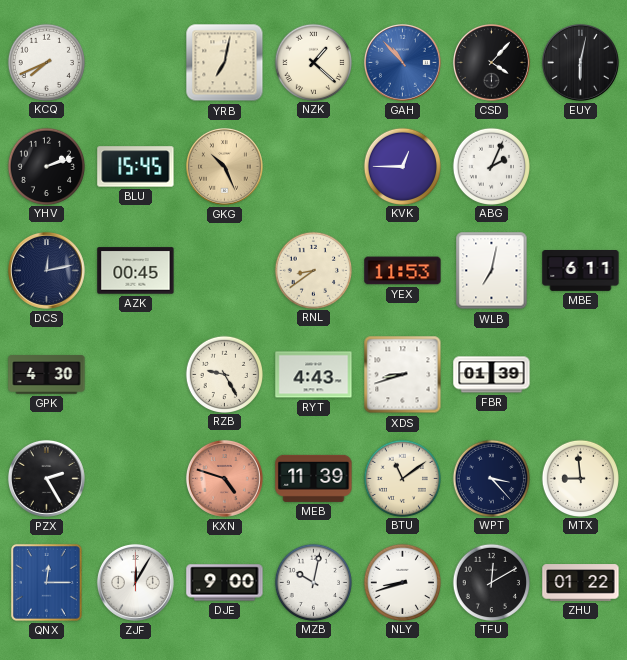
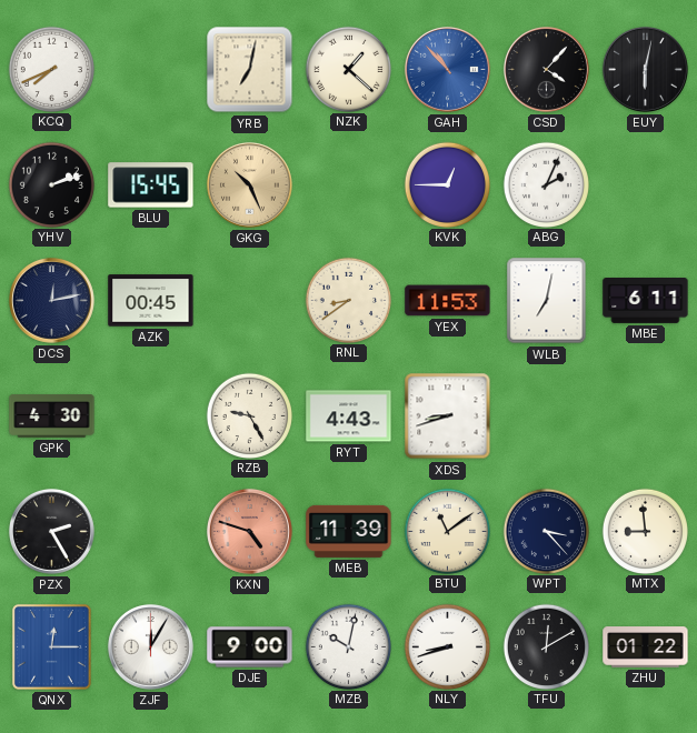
FBR: 01:39 -> none (492, 375)
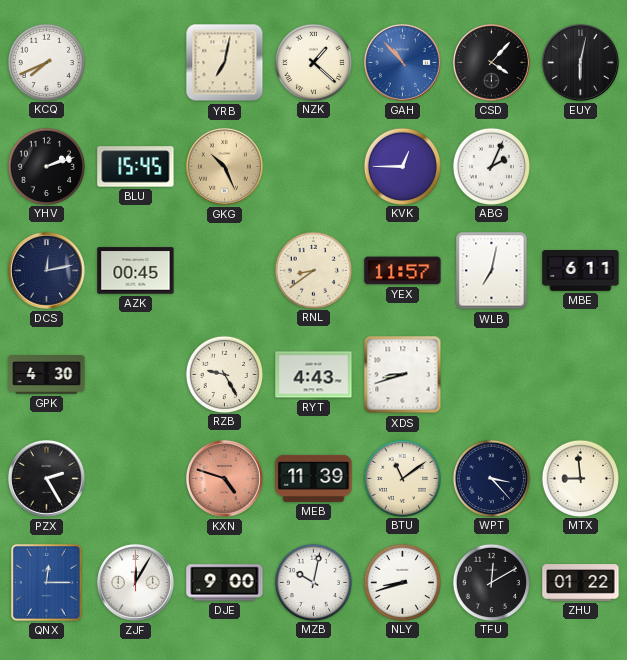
YEX: 11:53 -> 11:57 (403, 271)
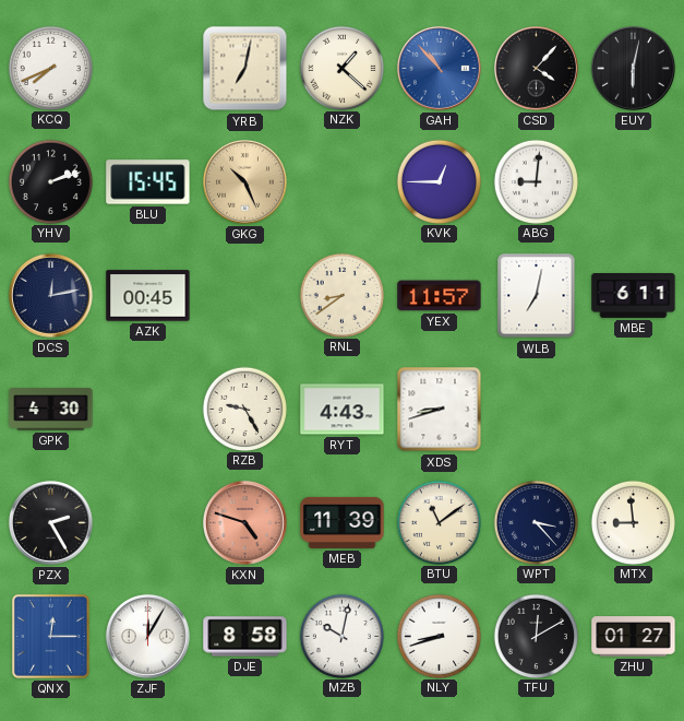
ABG: 2:04 -> 9:01 (536, 181)
DJE: 9:00 -> 8:58 (245, 637)
ZHU: 01:22 -> 01:27 (634, 637)
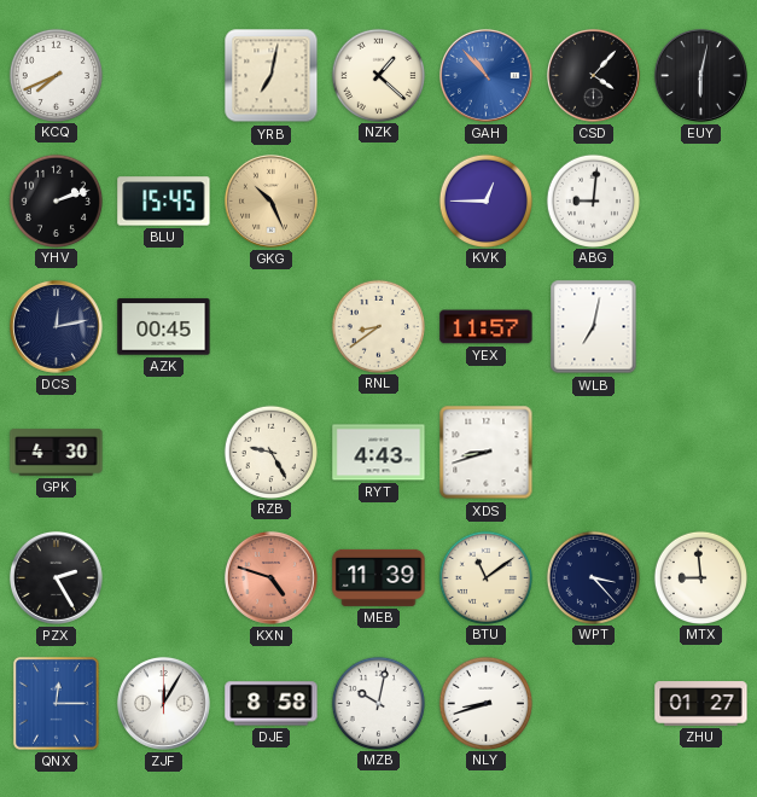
MBE: 6:11 -> none (634, 296)
TFU: 12:10 -> none (536, 636)
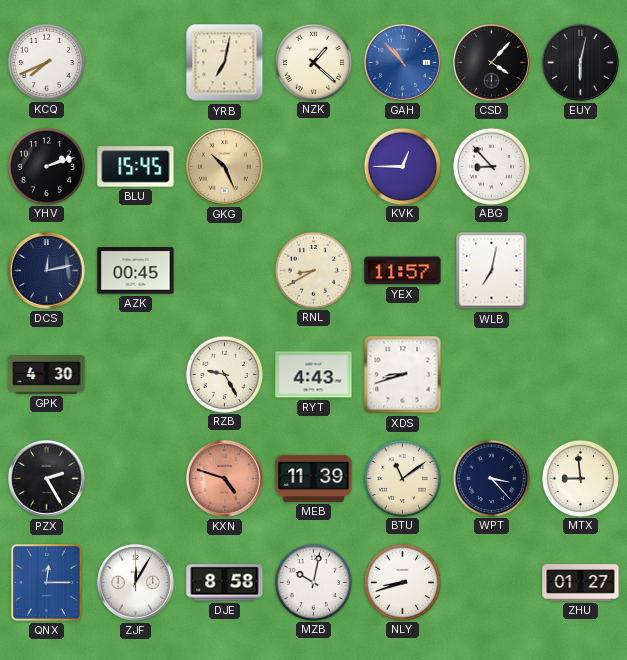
ABG: 9:01 -> 8:53 (491, 166)
RNL: 8:39 -> 8:40 (313, 270)
